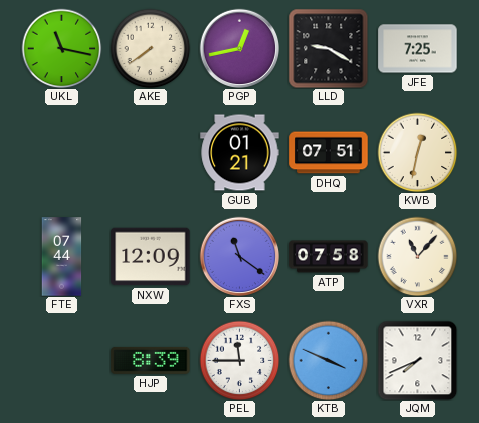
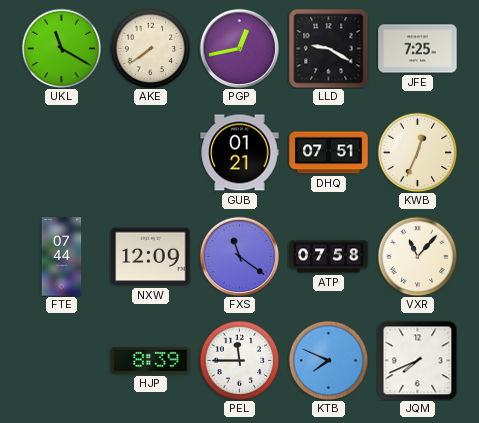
UKL: 11:17 -> 11:20 (61, 48)
KWB: 12:32 -> 12:34 (417, 152)
KTB: 3:49 -> 7:49 (328, 360)
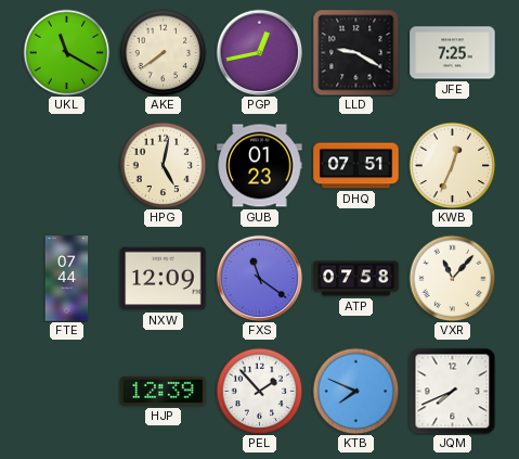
HPG: none -> 5:02 (163, 165)
GUB: 01:21 -> 01:23 (260, 166)
HJP: 8:39 -> 12:39 (164, 391)
PEL: 11:45 -> 1:53 (259, 391)
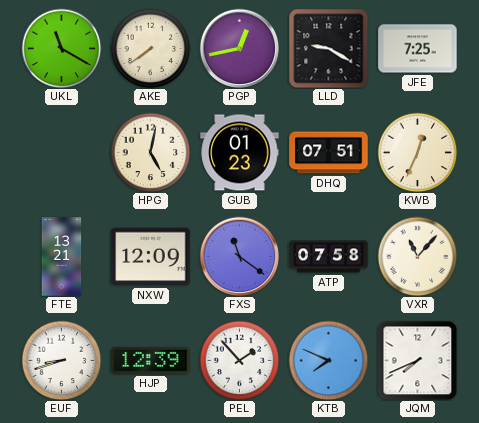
FTE: 07:44 -> 13:21 (62, 257)
EUF: none -> 8:42 (61, 360)
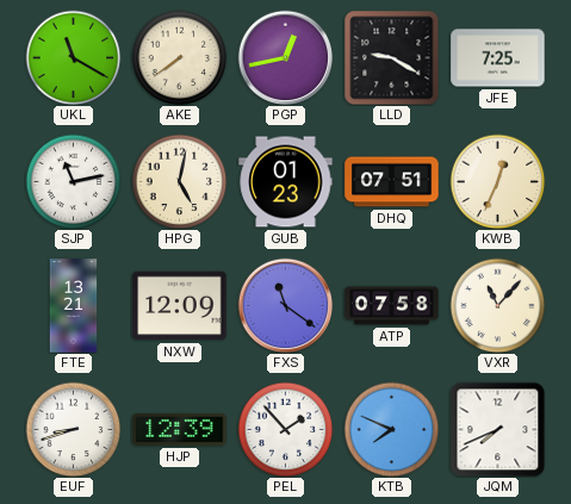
SJP: none -> 11:13 (73, 181)
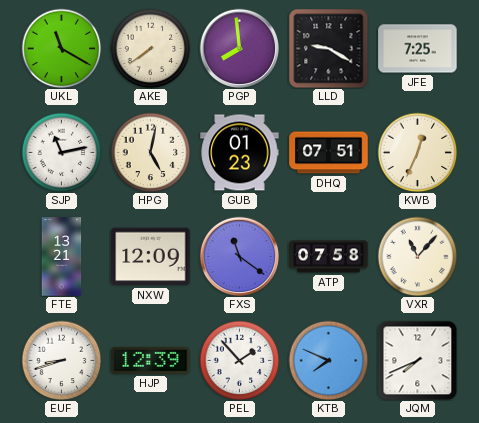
PGP: 12:43 -> 7:59 (239, 48)
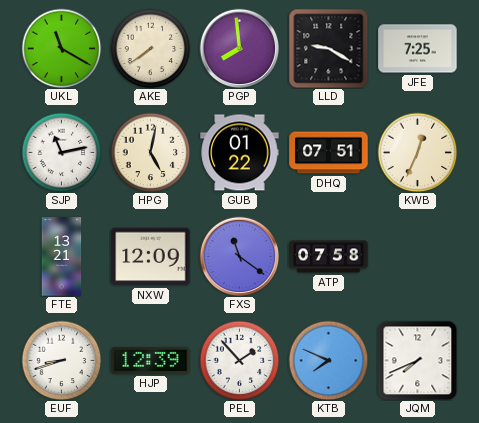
GUB: 01:23 -> 01:22 (240, 153)
VXR: 11:07 -> none (417, 256)
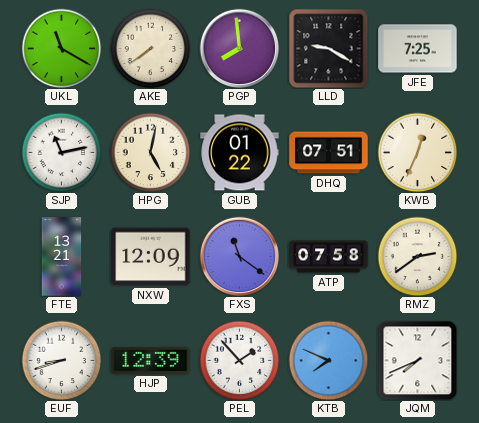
RMZ: none -> 2:39 (417, 256)
